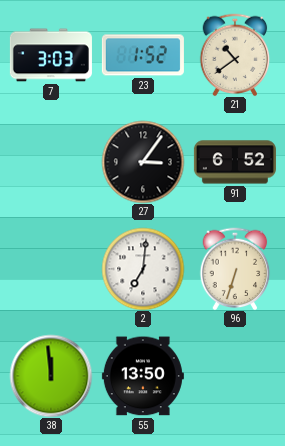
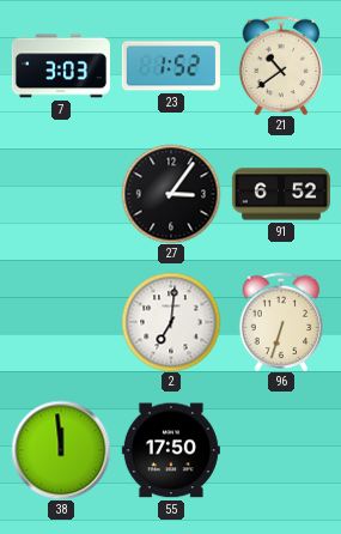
55: 13:50 -> 17:50 (171, 450)
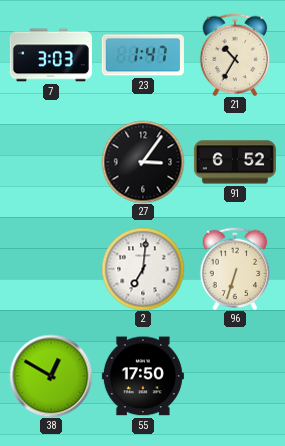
23: 1:52 -> 1:47 (143, 55)
21: 10:39 -> 10:35 (235, 55)
38: 11:59 -> 12:50 (51, 376)
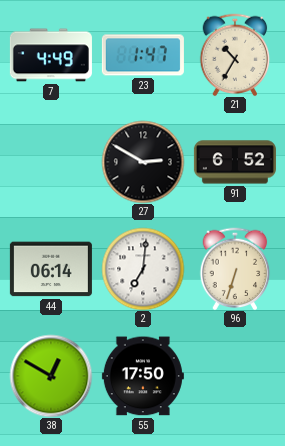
7: 3:03 -> 4:49 (51, 55)
27: 3:06 -> 2:50 (143, 162)
44: none -> 06:14 (51, 269)
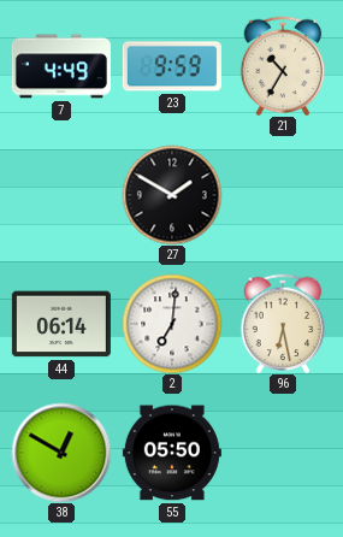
23: 1:47 -> 9:59 (172, 66)
27: 2:50 -> 1:50 (172, 195)
91: 6:52 -> none (235, 162)
96: 6:33 -> 6:28 (283, 324)
55: 17:50 -> 05:50 (172, 453)
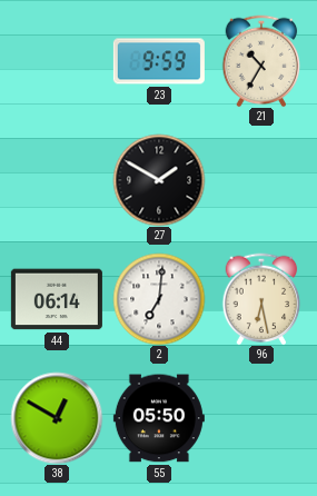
7: 4:49 -> none (61, 66)
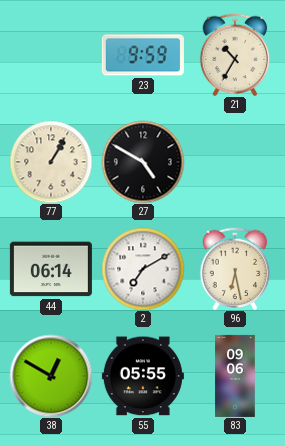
77: none -> 1:05 (51, 162)
27: 1:50 -> 4:50 (143, 162)
2: 7:01 -> 7:10 (143, 269)
55: 05:50 -> 05:55 (143, 376)
83: none -> 09:06 (235, 376)
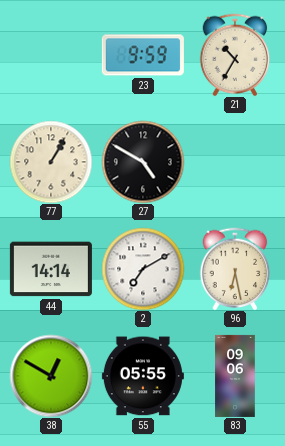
44: 06:14 -> 14:14 (51, 269)
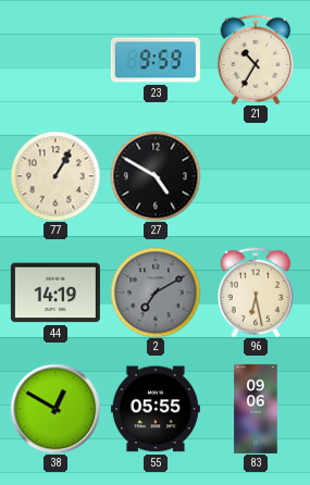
44: 14:14 -> 14:19 (55, 293)
2 dial: white -> grey (156, 293)
